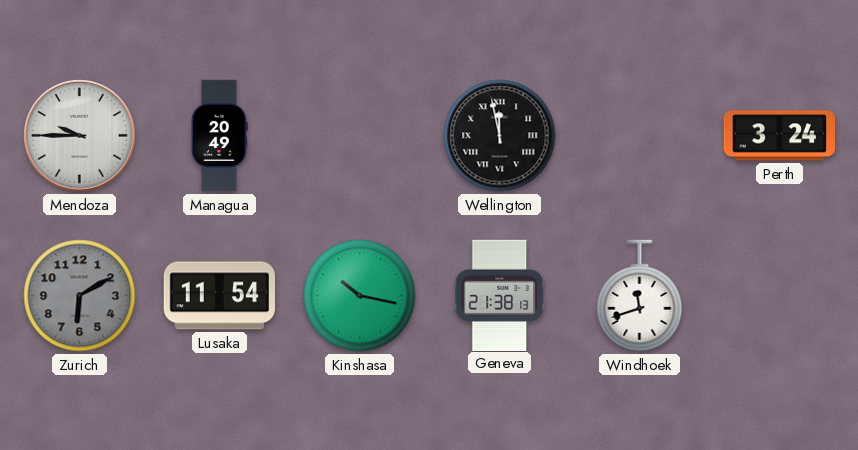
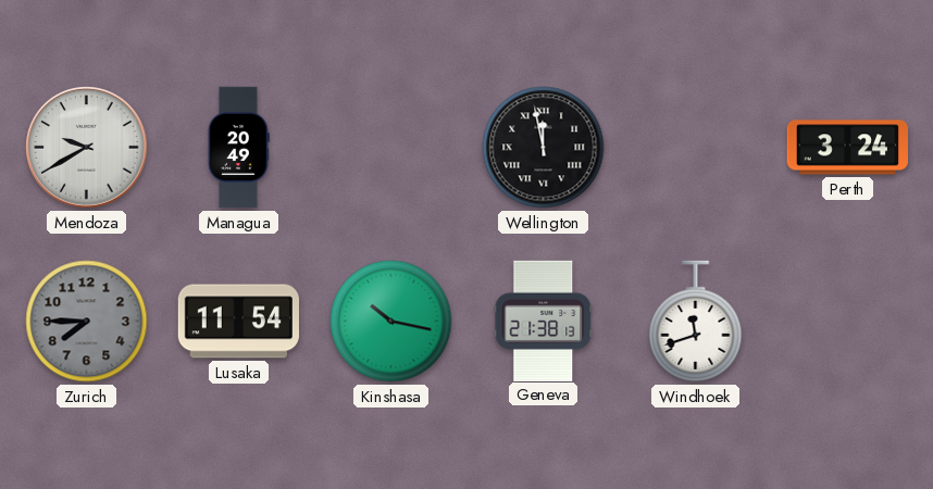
Mendoza: 9:45 -> 9:40 (87, 148)
Zurich: 6:10 -> 7:45 (87, 322)
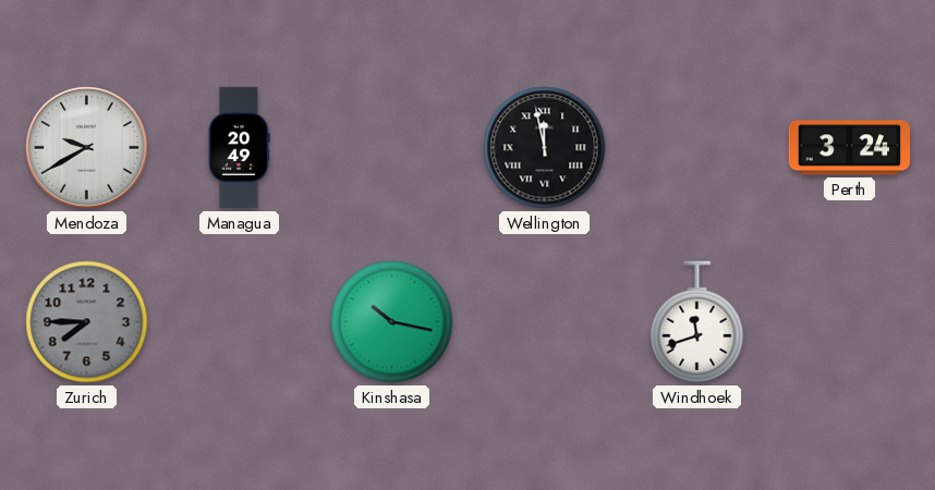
Lusaka: 11:54 -> none (238, 322)
Geneva: 21:38 -> none (544, 321)
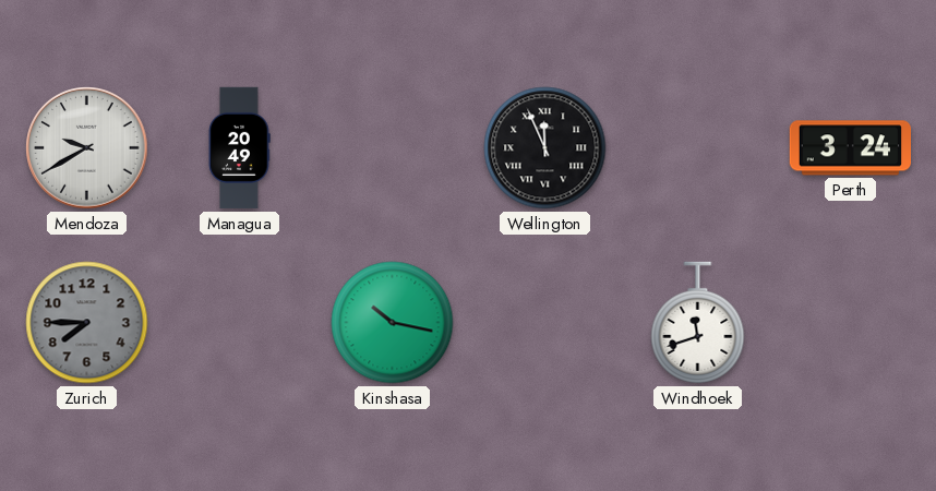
Wellington: 11:58 -> 11:56 (545, 148)
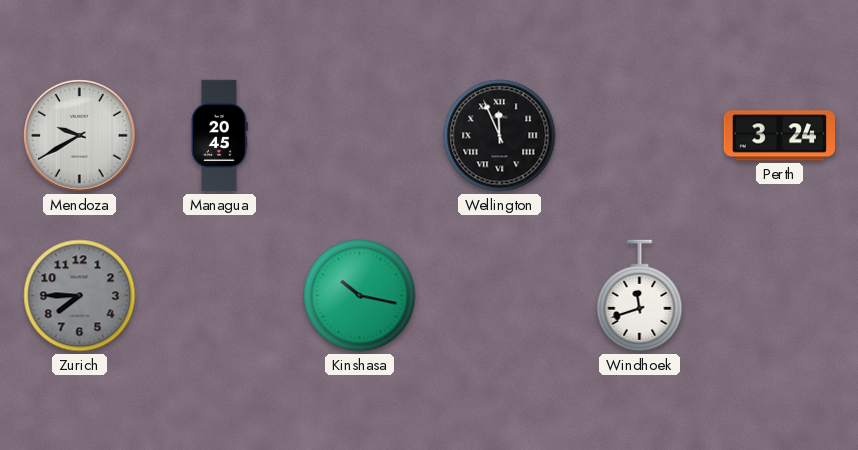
Managua: 20:49 -> 20:45 (219, 136)
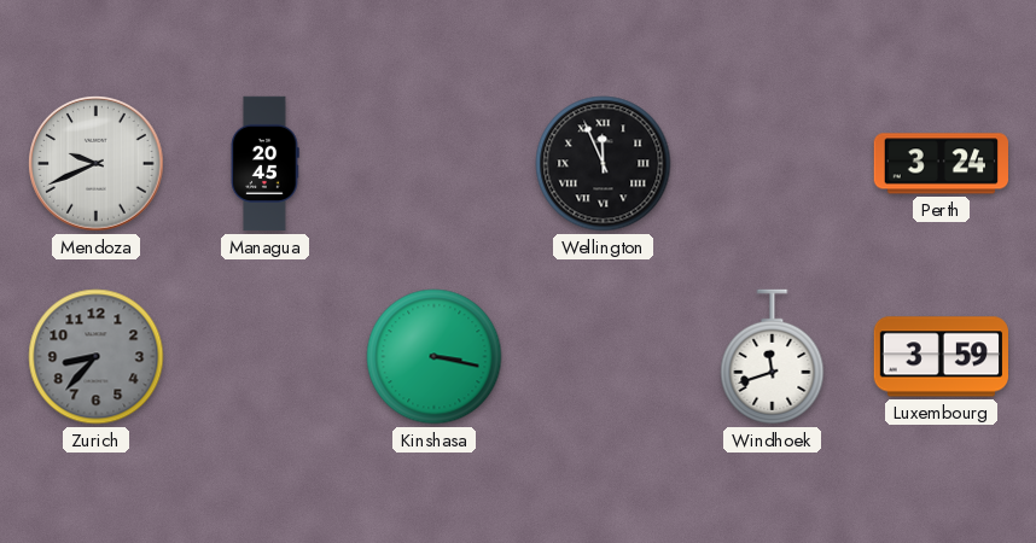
Mendoza: 9:40 -> 9:41 (97, 164)
Zurich: 7:45 -> 8:37 (97, 357)
Kinshasa: 10:17 -> 3:17 (435, 357)
Luxembourg: none -> 3:59 (941, 357)
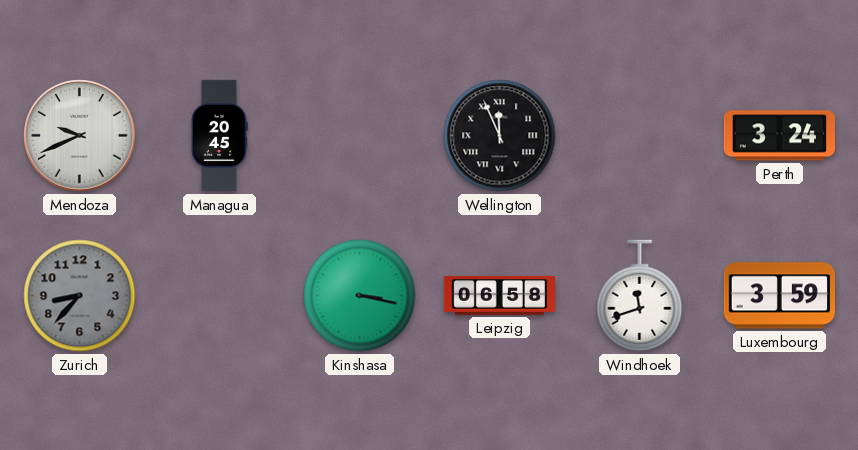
Leipzig: none -> 06:58 (499, 295)
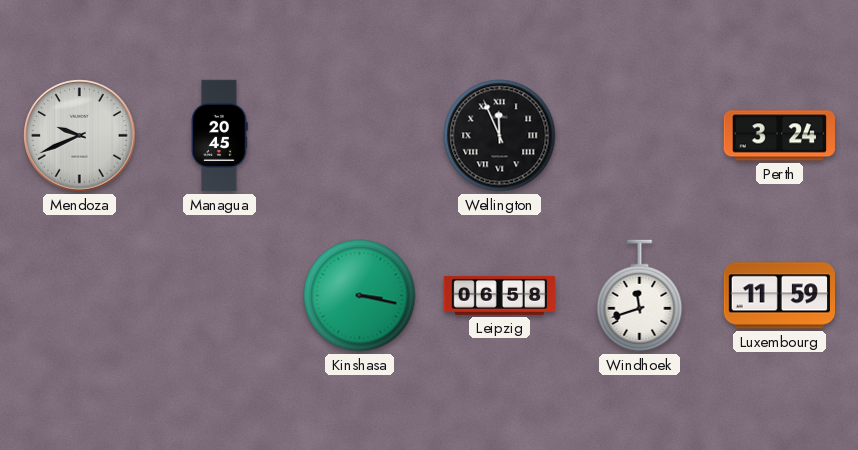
Zurich: 8:37 -> none (80, 296)
Luxembourg: 3:59 -> 11:59 (779, 296)
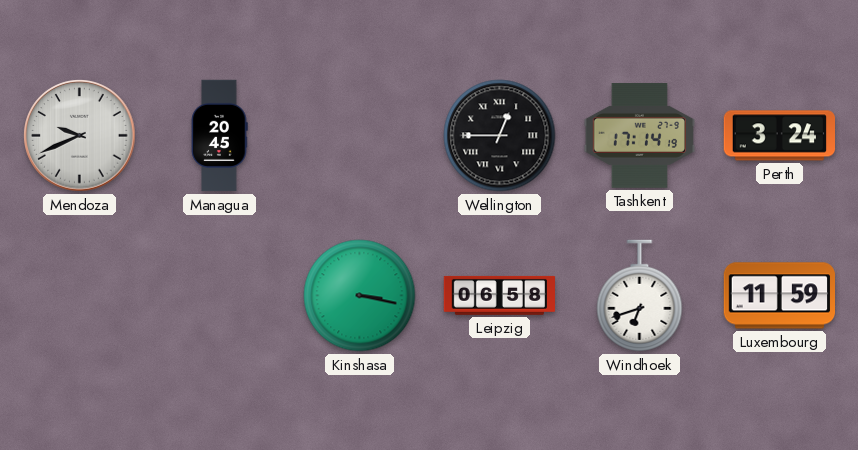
Wellington: 11:56 -> 12:45 (500, 136)
Tashkent: none -> 17:14 (639, 136)
Windhoek: 11:42 -> 6:42 (640, 296)
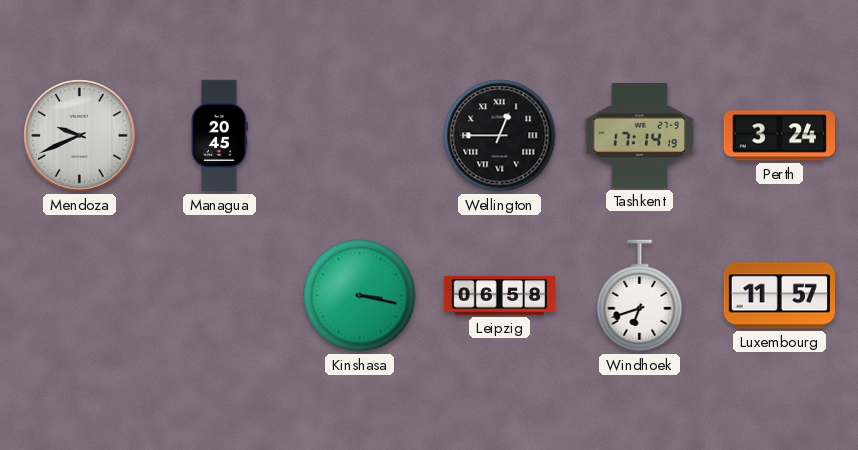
Luxembourg: 11:59 -> 11:57 (779, 296)
